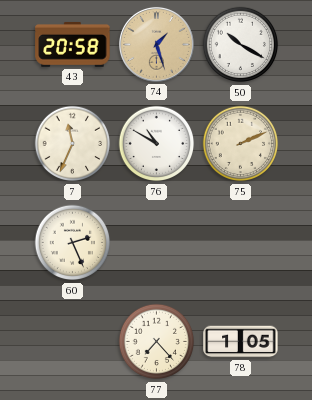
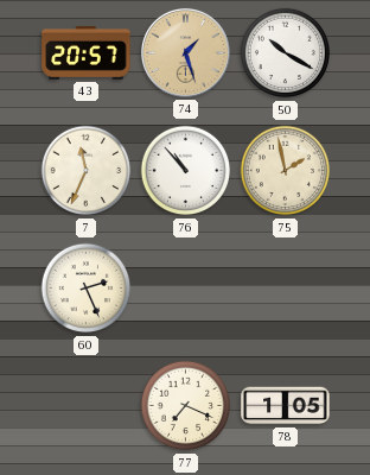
43: 20:58 -> 20:57 (87, 52)
76: 10:50 -> 10:53 (186, 171)
75: 2:11 -> 1:58 (286, 171)
77: 7:23 -> 7:19 (186, 406)
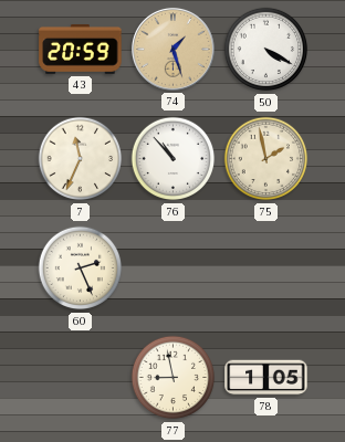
43: 20:57 -> 20:59 (81, 49)
50: 10:20 -> 4:20 (266, 50)
77: 7:19 -> 8:58 (174, 378)
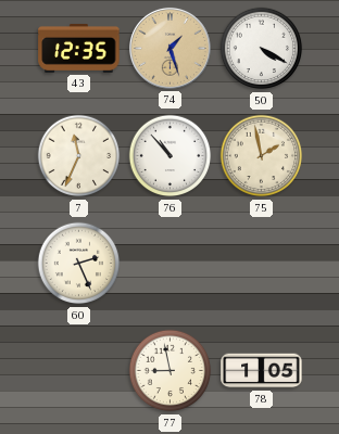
43: 20:59 -> 12:35 (79, 48)
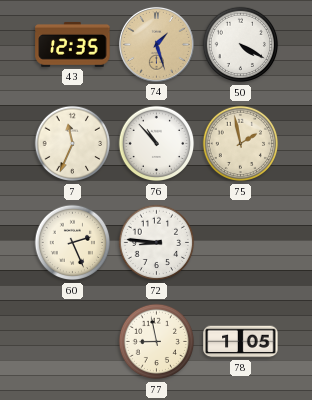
72: none -> 8:46 (157, 243)
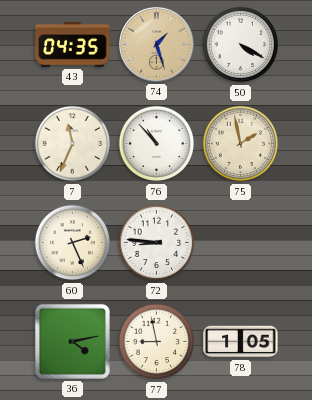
43: 12:35 -> 04:35 (73, 44)
36: none -> 4:13 (72, 341)
